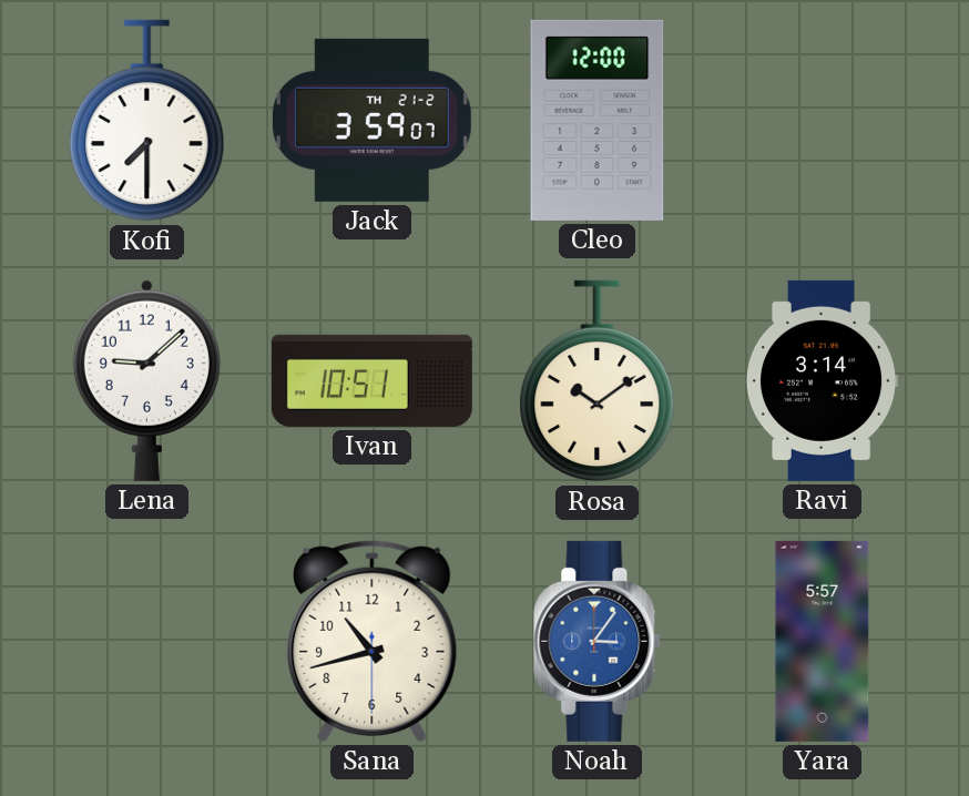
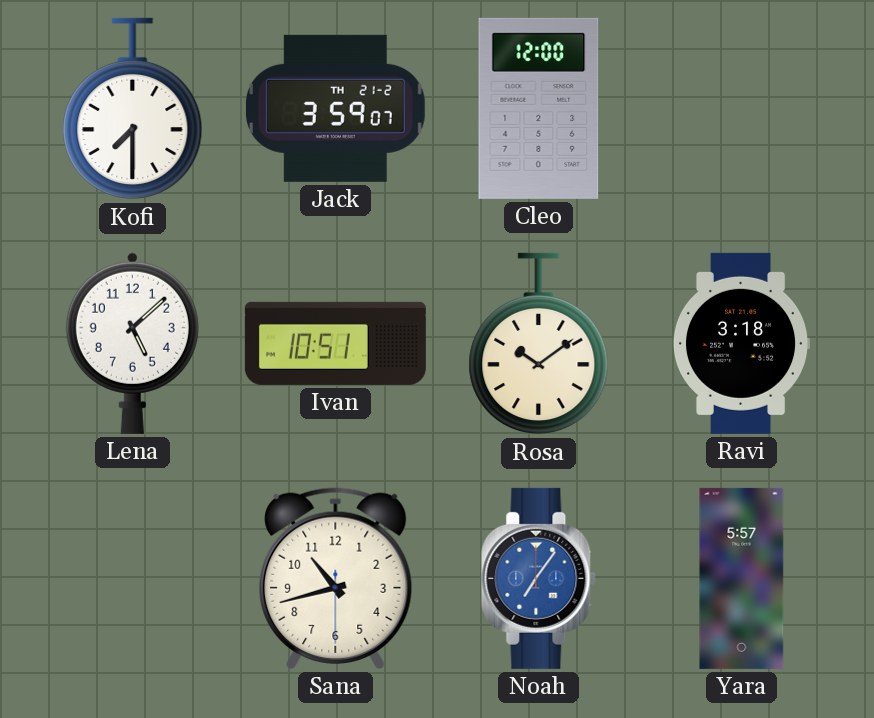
Lena: 9:08 -> 5:08 (132, 343)
Ravi: 3:14 -> 3:18 (741, 343)
Noah: 3:06 -> 7:06 (539, 578)
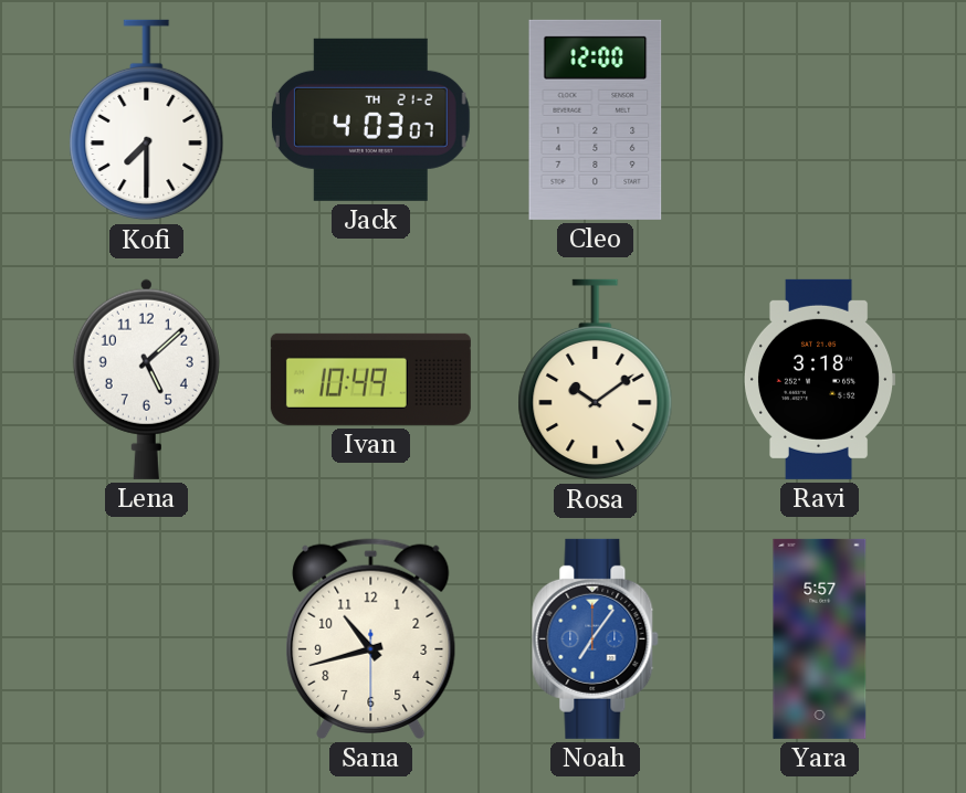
Jack: 3:59 -> 4:03 (370, 119)
Ivan: 10:51 -> 10:49 (370, 379)
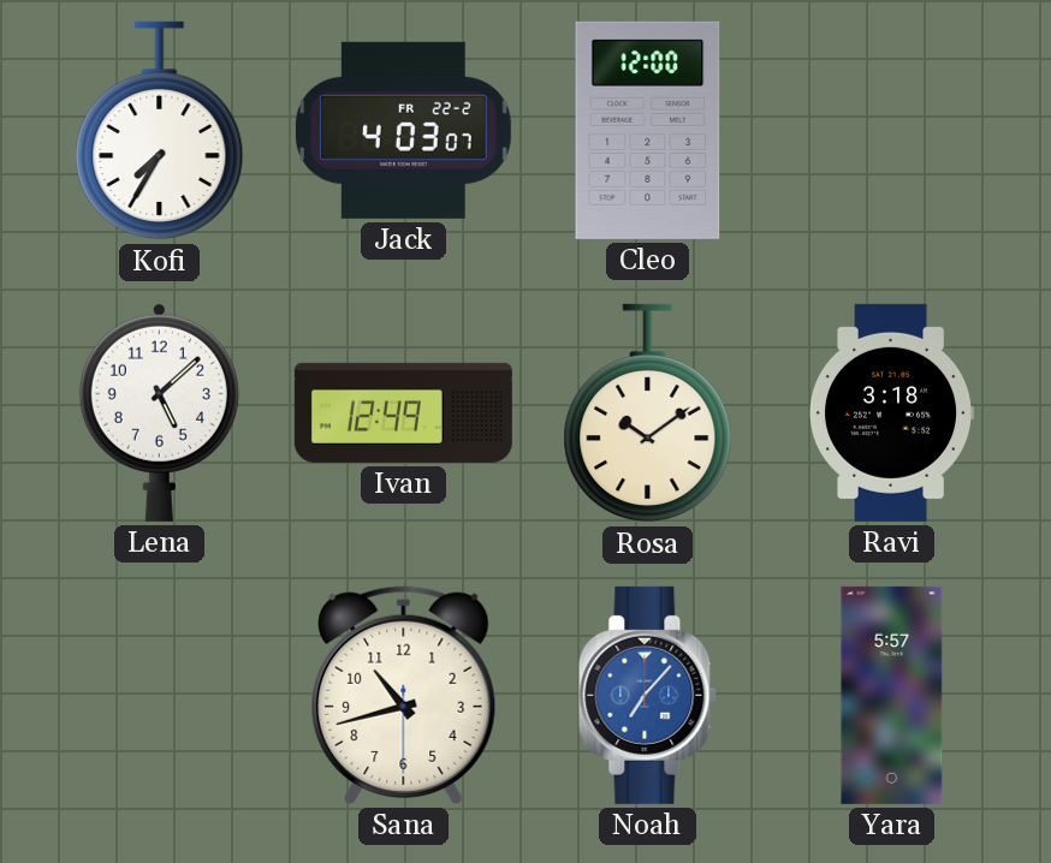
Kofi: 7:30 -> 7:35 (160, 131)
Jack date: TH 21-2 -> FR 22-2 (403, 130)
Ivan: 10:49 -> 12:49 (403, 412)
Noah: 7:06 -> 7:07 (648, 695)
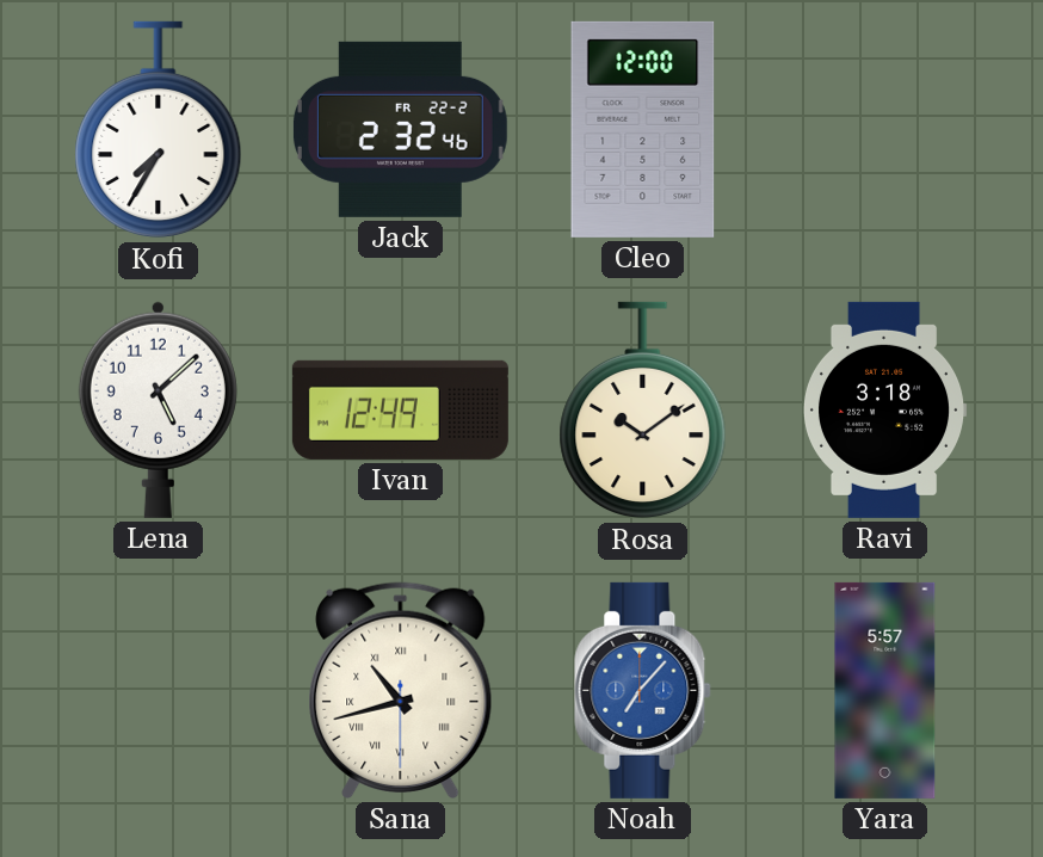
Jack: 4:03 -> 2:32 (400, 129)
Sana numerals: Arabic -> Roman (401, 690)
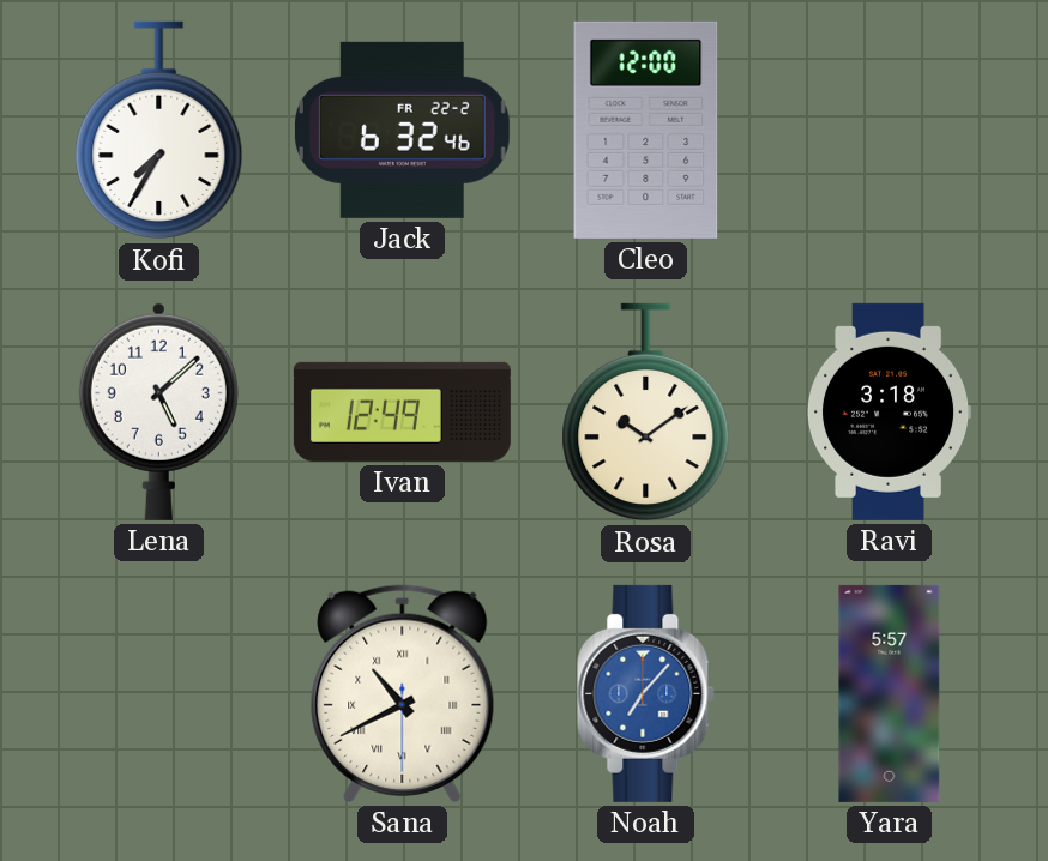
Jack: 2:32 -> 6:32 (402, 130)
Sana: 10:42 -> 10:40 (403, 693)
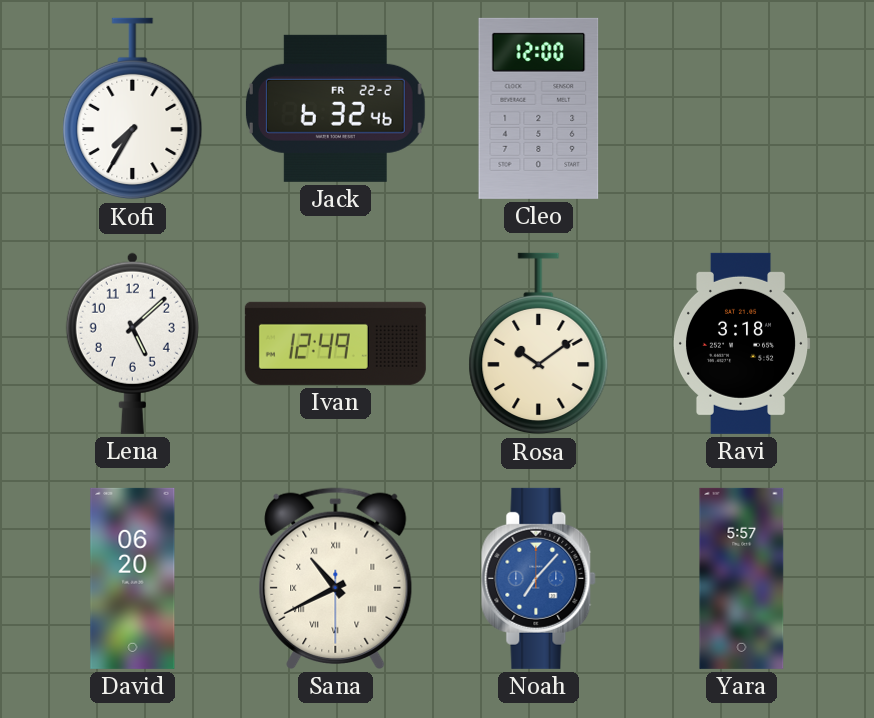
David: none -> 06:20 (133, 578)
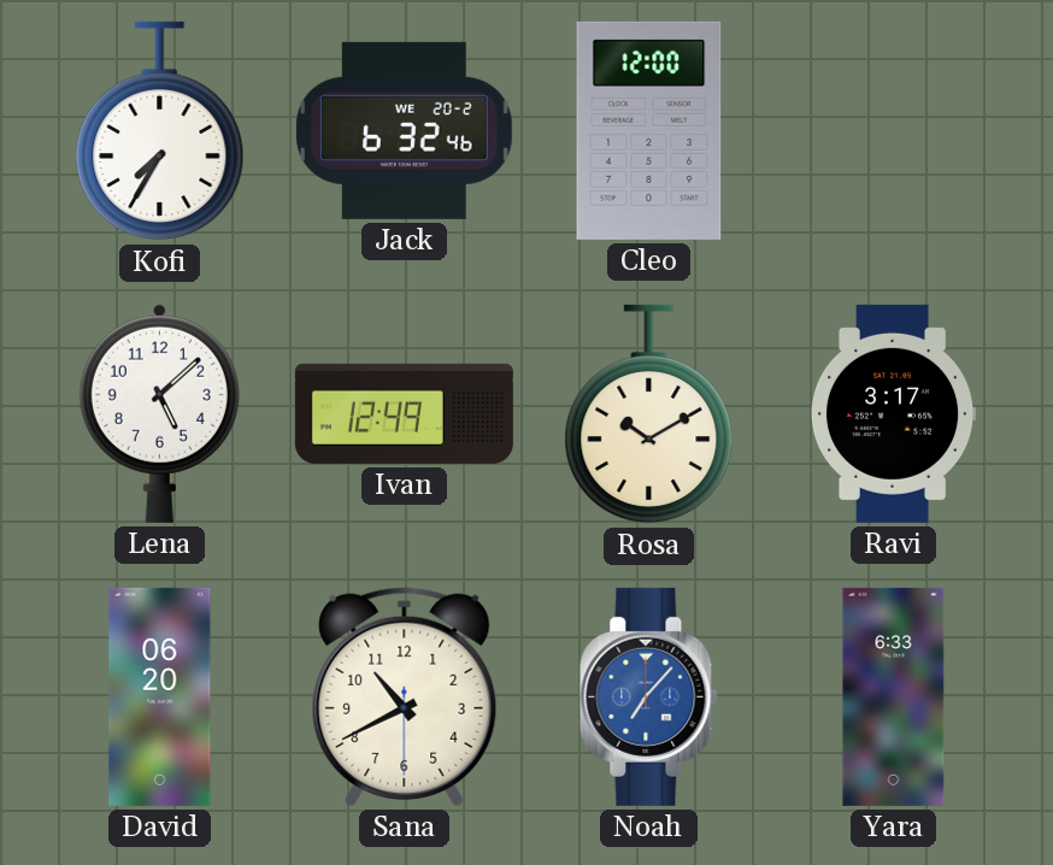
Jack date: FR 22-2 -> WE 20-2 (404, 130)
Rosa: 10:09 -> 10:10 (649, 414)
Ravi: 3:18 -> 3:17 (893, 413)
Sana numerals: Roman -> Arabic (405, 696)
Yara: 5:57 -> 6:33 (894, 696)
